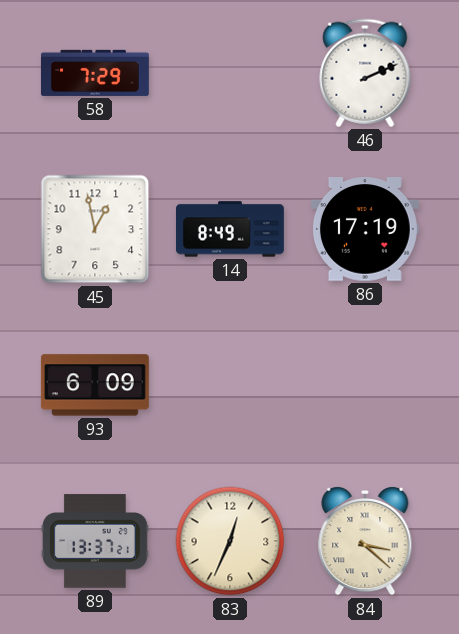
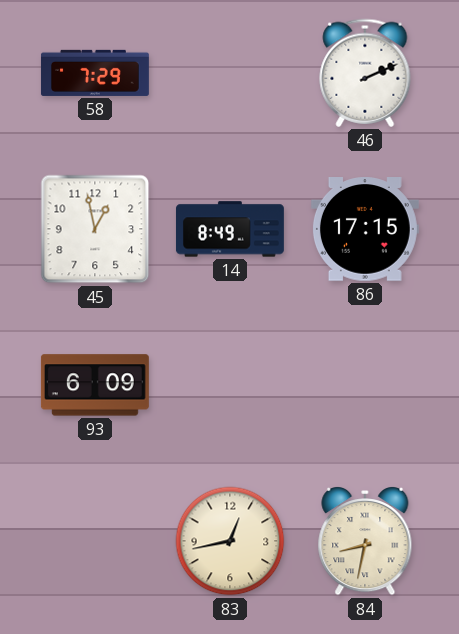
86: 17:19 -> 17:15 (365, 230)
89: 13:37 -> none (95, 541)
83: 12:34 -> 12:43 (230, 541)
84: 3:22 -> 8:32 (365, 542)
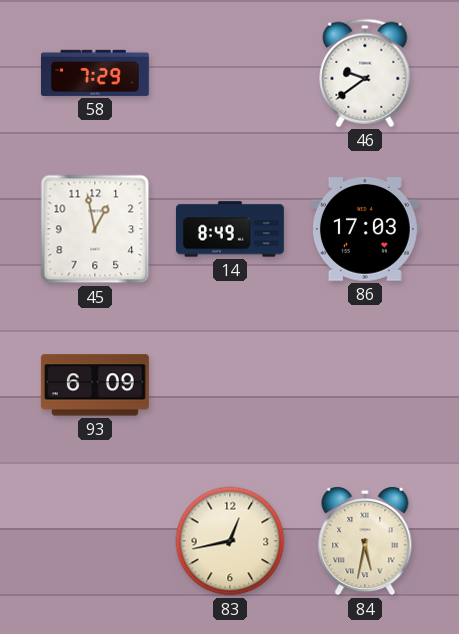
46: 2:11 -> 9:39 (365, 73)
86: 17:15 -> 17:03 (365, 230)
84: 8:32 -> 5:32 (365, 542)
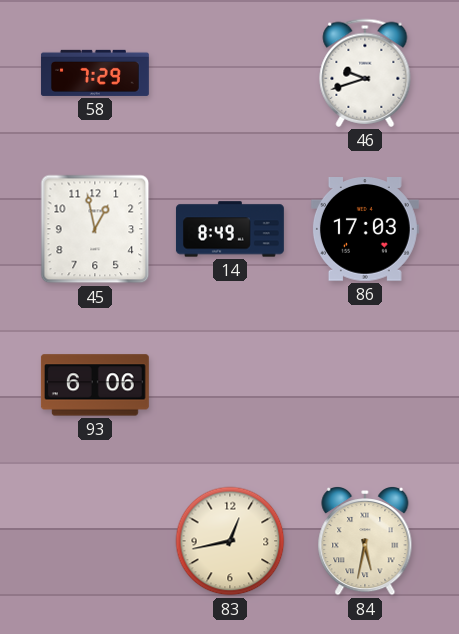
46: 9:39 -> 9:42 (365, 73)
93: 6:09 -> 6:06 (95, 385)
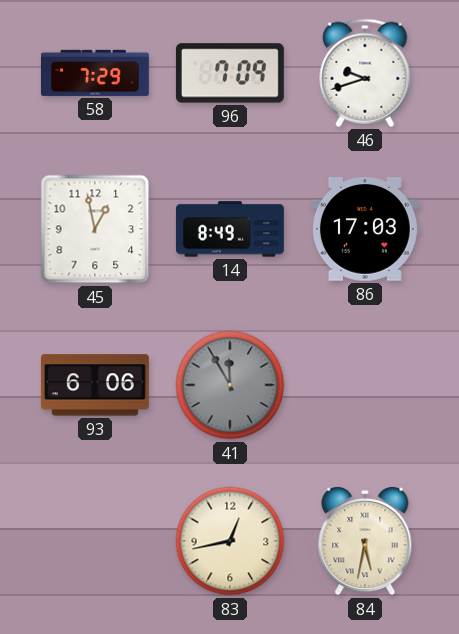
96: none -> 7:09 (230, 73)
41: none -> 11:55 (230, 385)
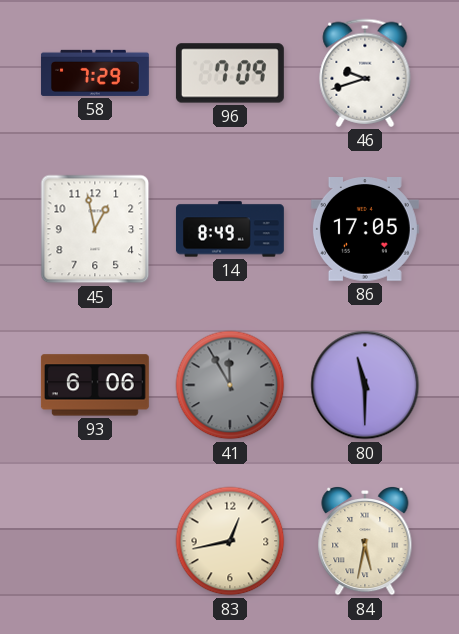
86: 17:03 -> 17:05 (365, 230)
80: none -> 11:30 (365, 385)
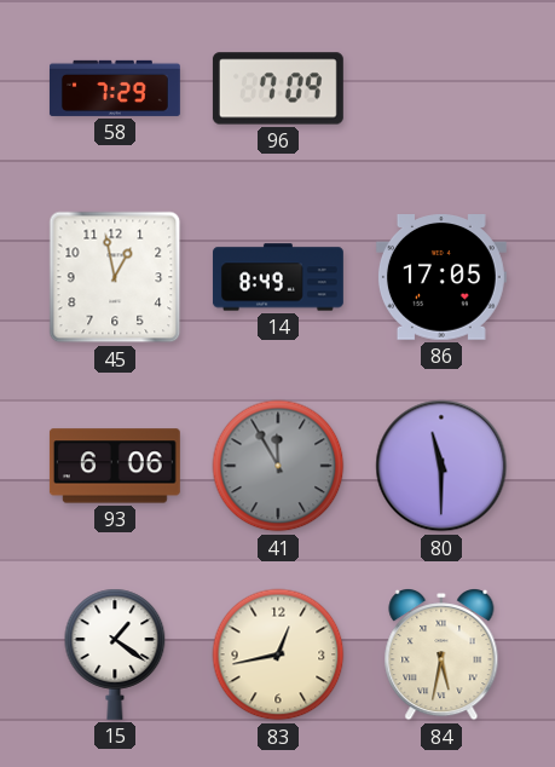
46: 9:42 -> none (365, 73)
15: none -> 1:21 (115, 654)
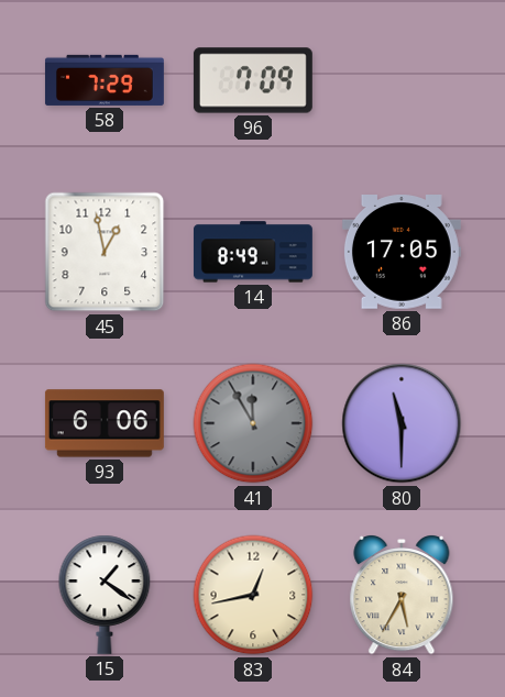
84: 5:32 -> 5:35 (402, 596)
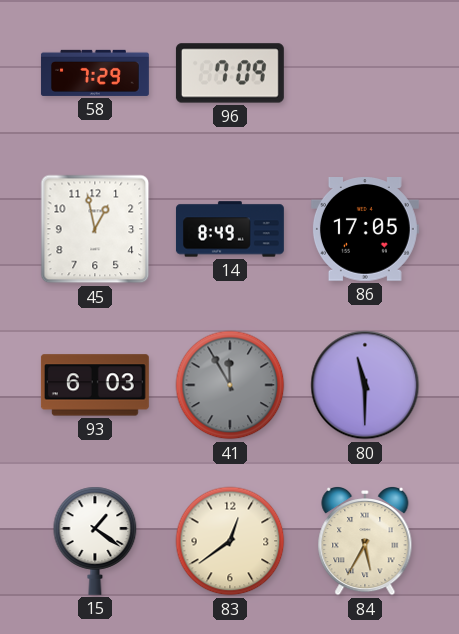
93: 6:06 -> 6:03 (95, 385)
83: 12:43 -> 12:39 (230, 541)
